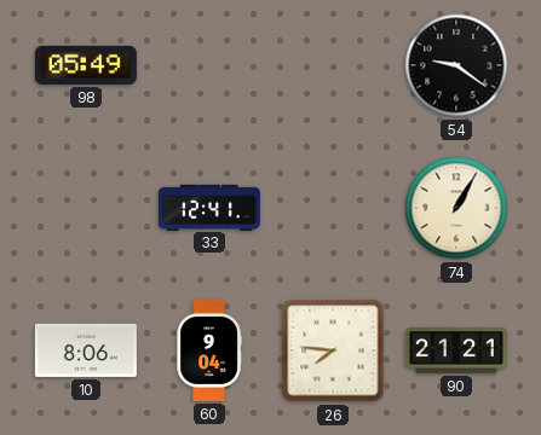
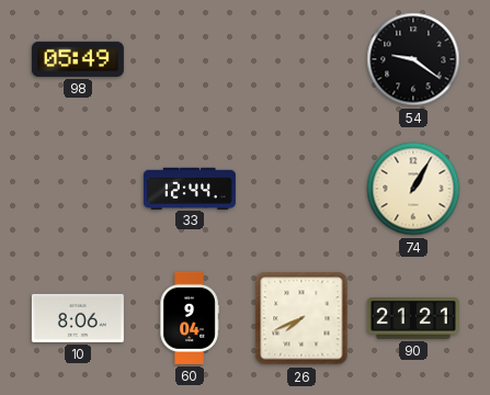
33: 12:41 -> 12:44 (190, 188)
26: 7:46 -> 7:41 (301, 318)
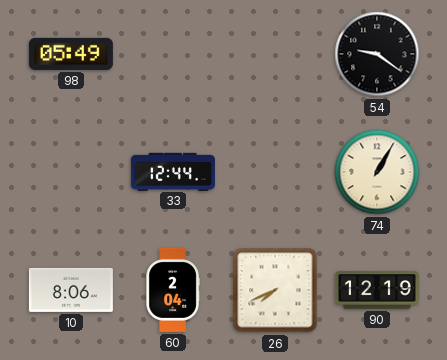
60: 9:04 -> 2:04 (173, 290)
90: 21:21 -> 12:19 (377, 290)
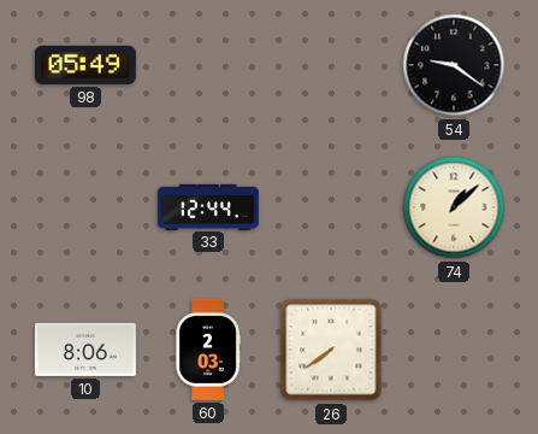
74: 1:05 -> 1:08 (454, 207)
60: 2:04 -> 2:03 (208, 350)
26: 7:41 -> 7:39 (331, 350)
90: 12:19 -> none (377, 290)
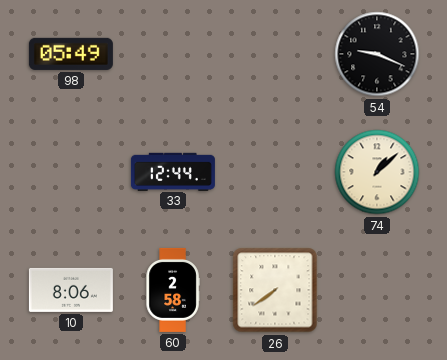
54: 9:21 -> 9:19 (377, 54)
60: 2:03 -> 2:58 (173, 290)
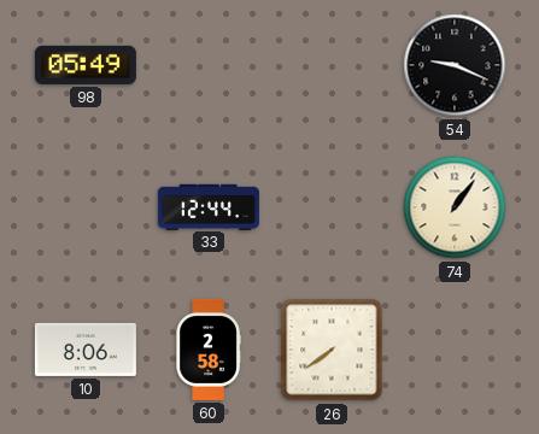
74: 1:08 -> 1:06 (455, 207)
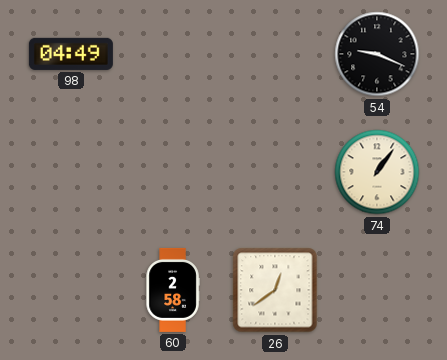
98: 05:49 -> 04:49 (71, 54)
33: 12:44 -> none (209, 206)
10: 8:06 -> none (86, 350)
26: 7:39 -> 12:39 (275, 290)
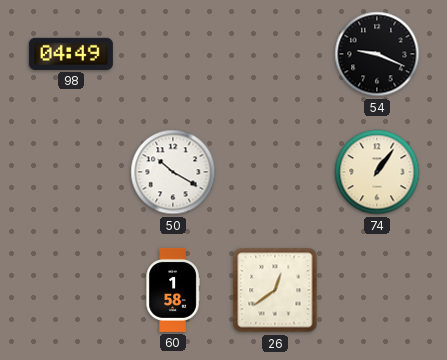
50: none -> 10:20 (173, 172)
60: 2:58 -> 1:58 (173, 290)
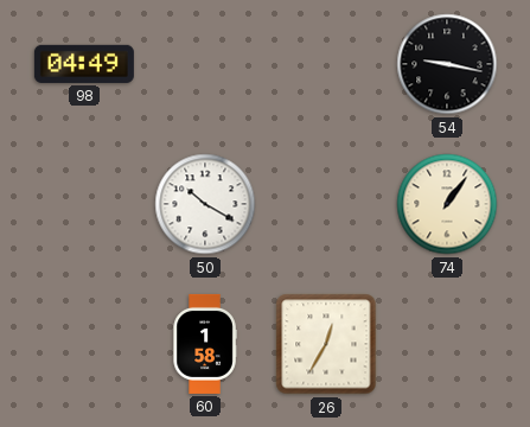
54: 9:19 -> 9:17 (447, 64)
26: 12:39 -> 12:35 (326, 344)
